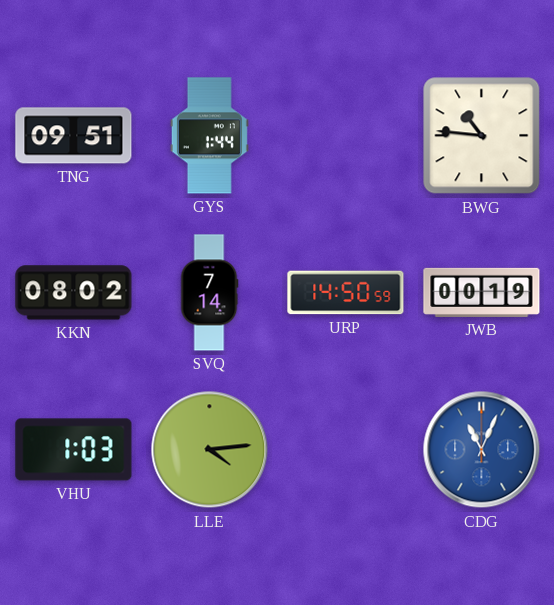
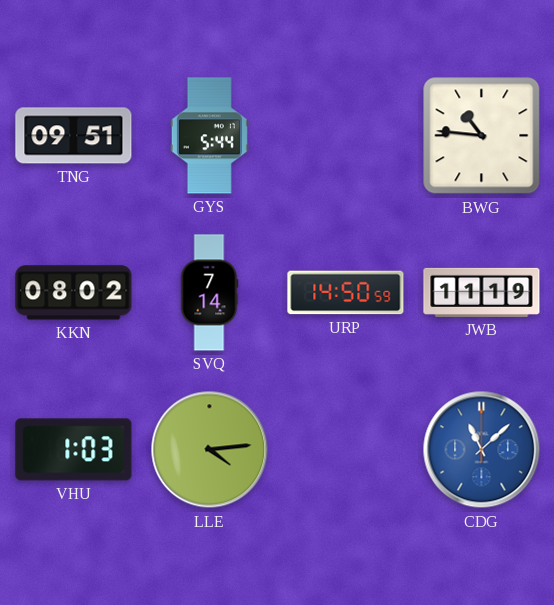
GYS: 1:44 -> 5:44 (209, 136)
JWB: 00:19 -> 11:19 (482, 292)
CDG: 11:04 -> 11:08 (482, 450)
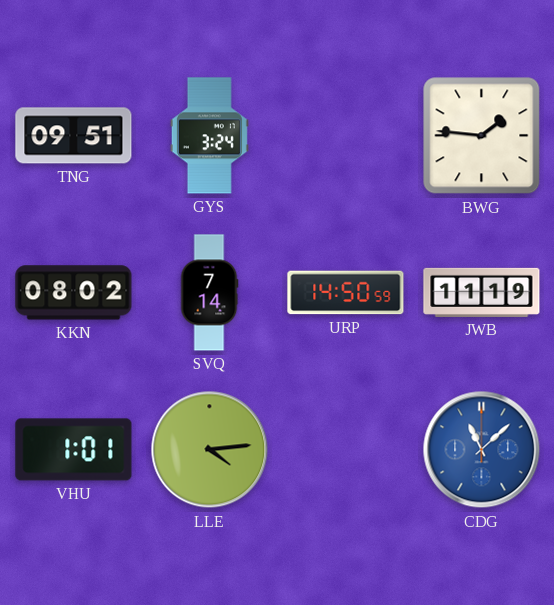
GYS: 5:44 -> 3:24 (209, 136)
BWG: 10:46 -> 1:46 (482, 136)
VHU: 1:03 -> 1:01 (74, 450)
